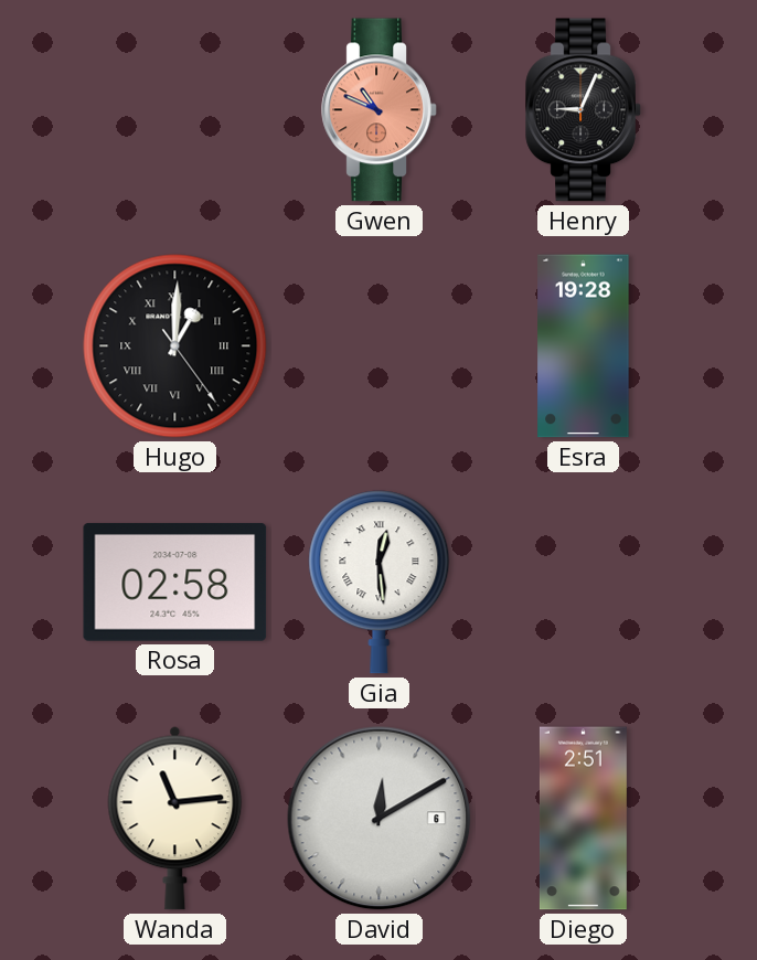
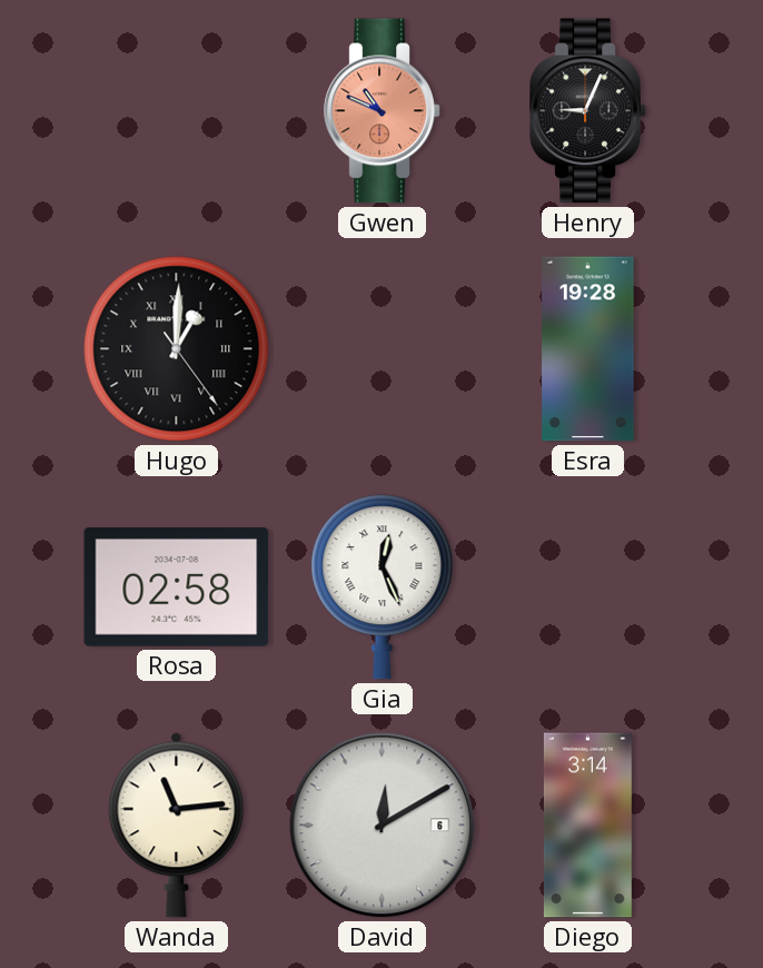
Gia: 12:29 -> 12:26 (383, 587)
Diego: 2:51 -> 3:14 (587, 826)
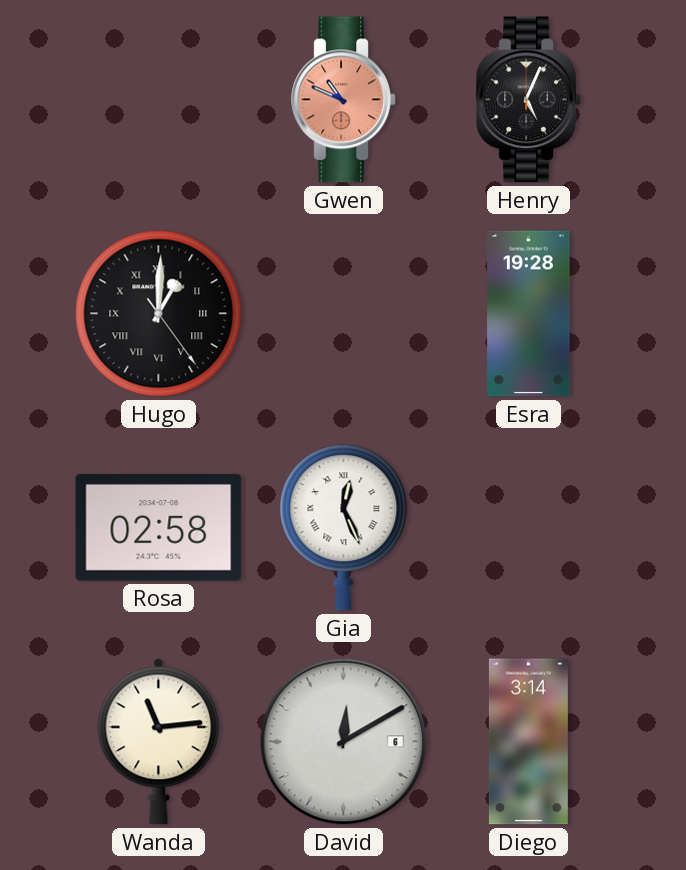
Henry: 9:04 -> 5:04 (529, 100)
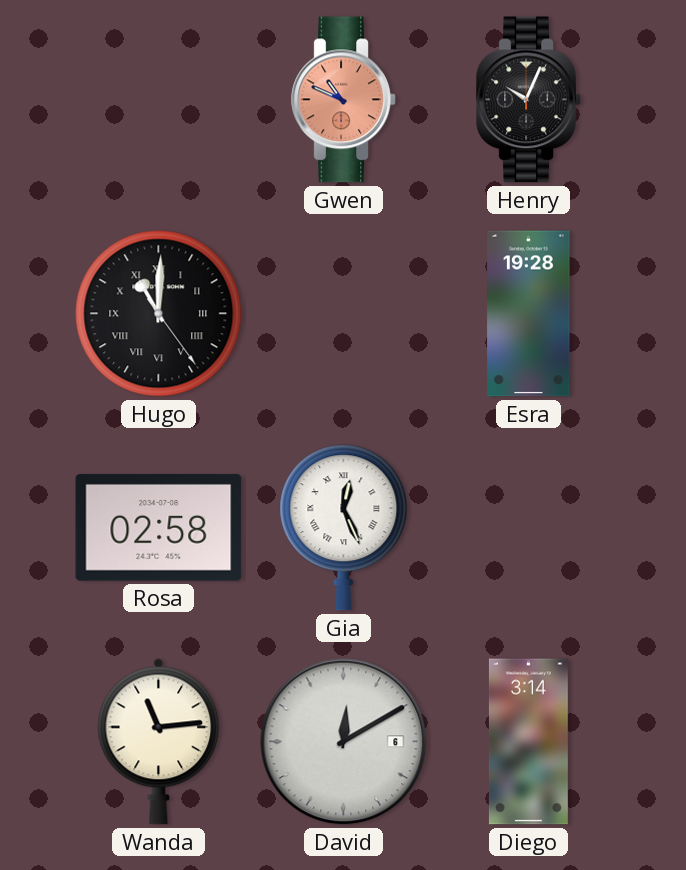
Henry: 5:04 -> 10:04 (529, 100)
Hugo: 1:00 -> 11:00 (159, 314)
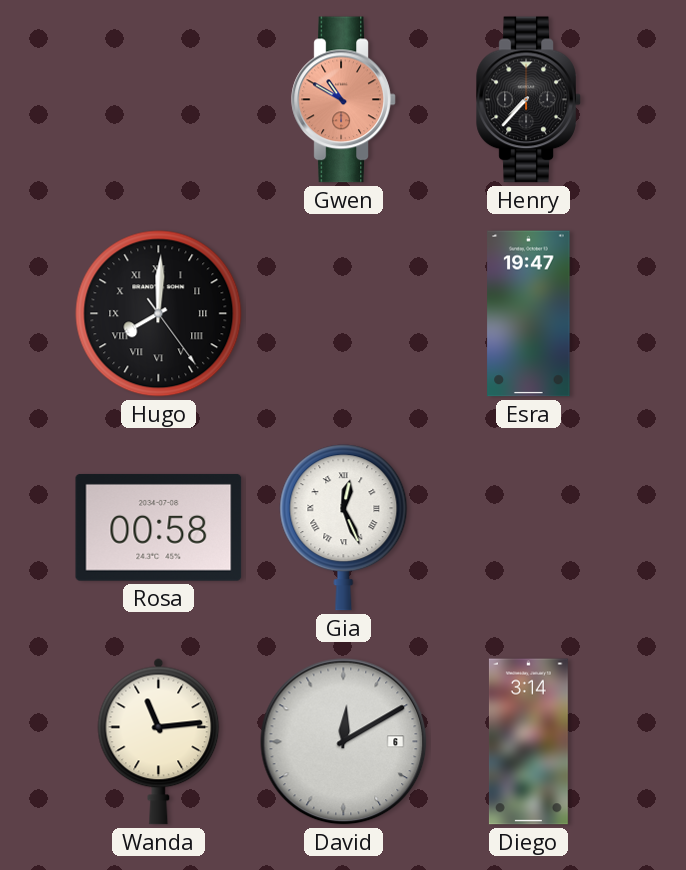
Gwen: 10:49 -> 10:50 (344, 100)
Henry: 10:04 -> 7:37 (529, 100)
Hugo: 11:00 -> 8:00 (159, 314)
Esra: 19:28 -> 19:47 (529, 314)
Rosa: 02:58 -> 00:58 (159, 528)
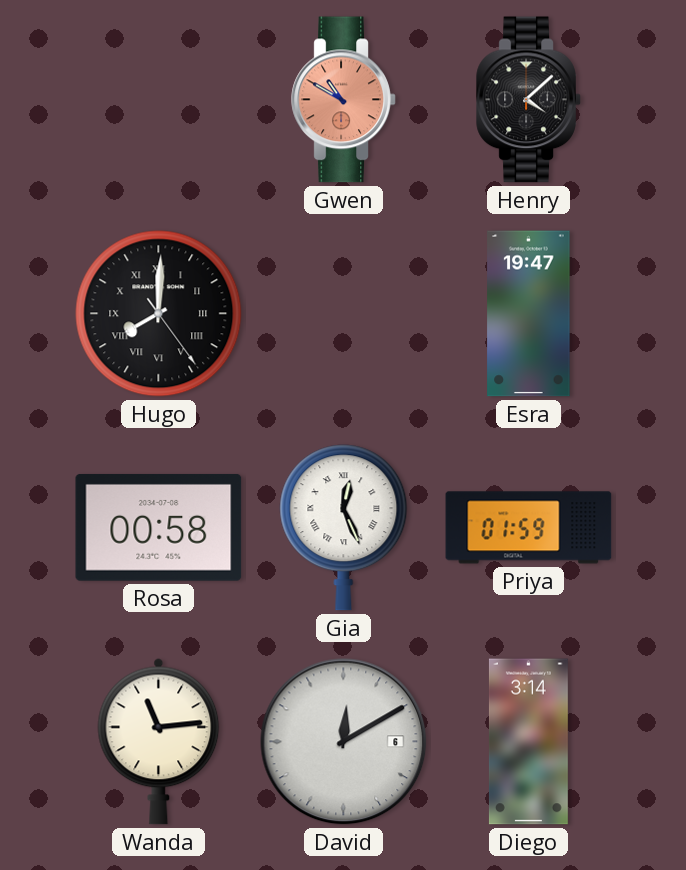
Henry: 7:37 -> 4:08 (529, 100)
Priya: none -> 01:59 (529, 528)
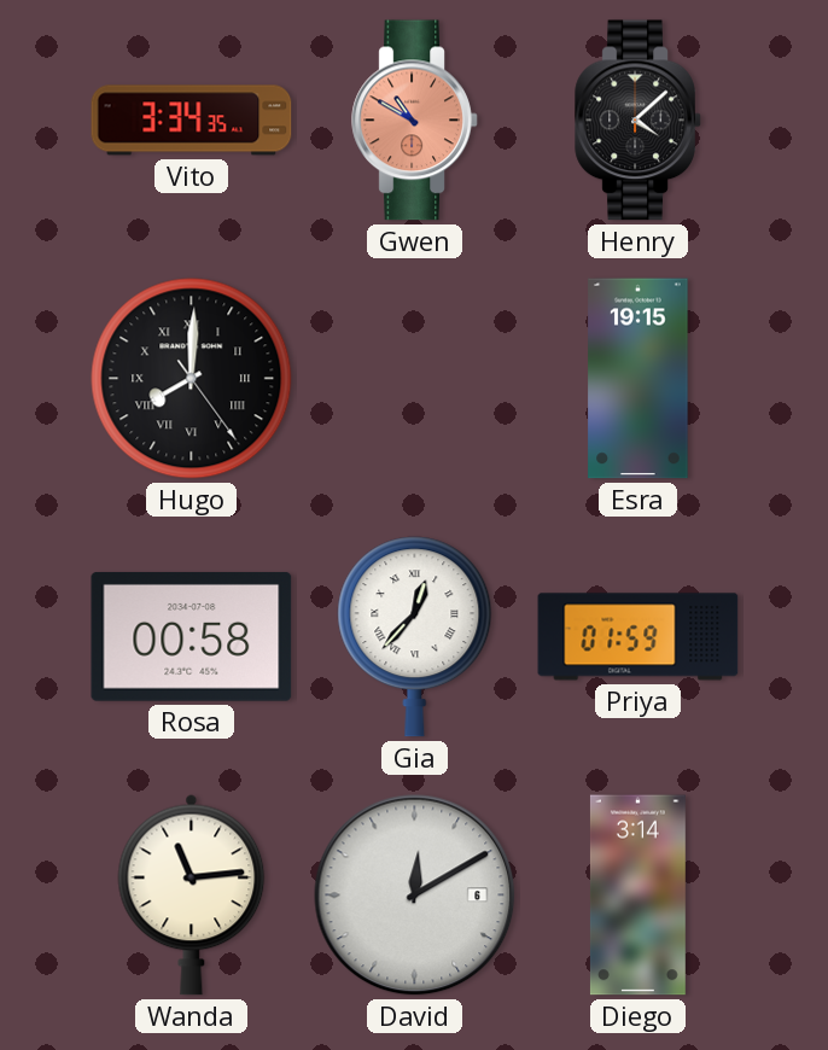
Vito: none -> 3:34 (192, 121)
Esra: 19:47 -> 19:15 (639, 379)
Gia: 12:26 -> 12:37 (415, 637)
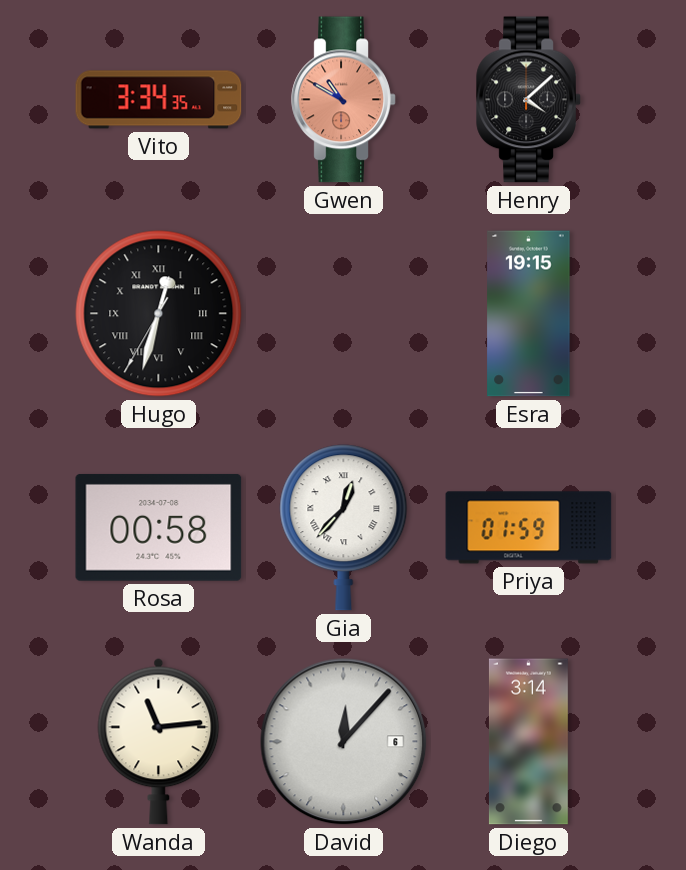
Hugo: 8:00 -> 12:32 (159, 314)
David: 12:10 -> 12:07 (344, 742)
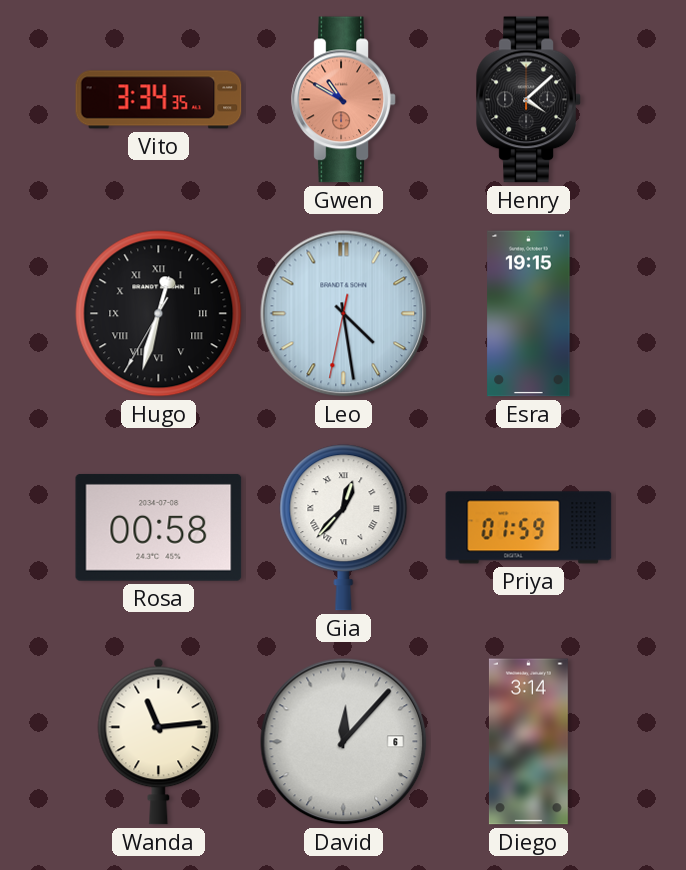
Leo: none -> 4:28 (344, 314)
